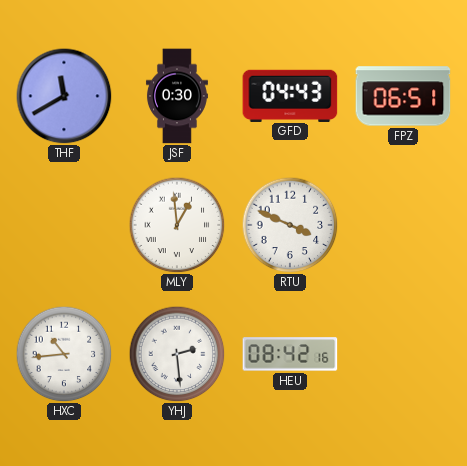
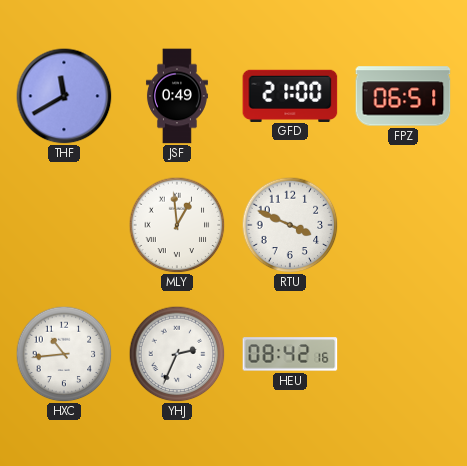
JSF: 0:30 -> 0:49 (177, 96)
GFD: 04:43 -> 21:00 (290, 95)
YHJ: 2:29 -> 2:34 (177, 354)
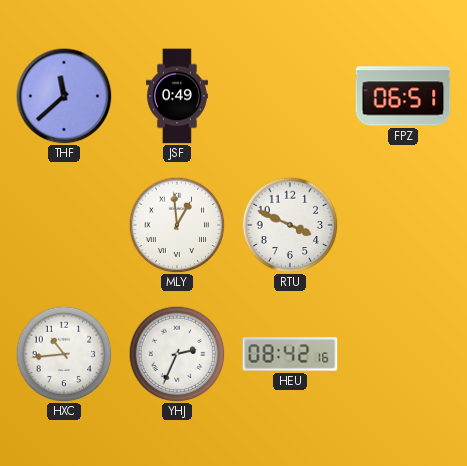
THF: 11:40 -> 11:38 (64, 96)
GFD: 21:00 -> none (290, 95)
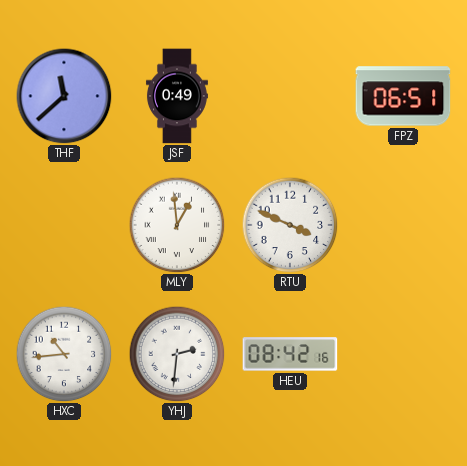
YHJ: 2:34 -> 2:31 (177, 354)
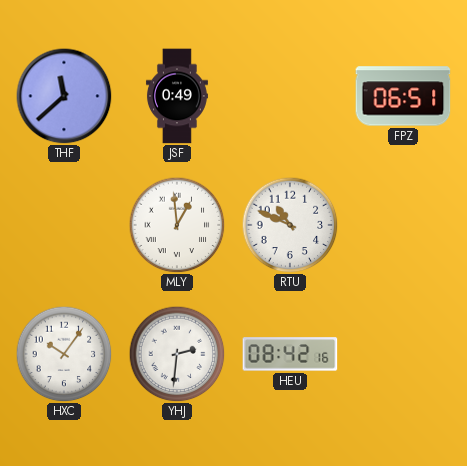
RTU: 3:49 -> 10:49 (290, 225)
HXC: 10:44 -> 10:06 (64, 354)
